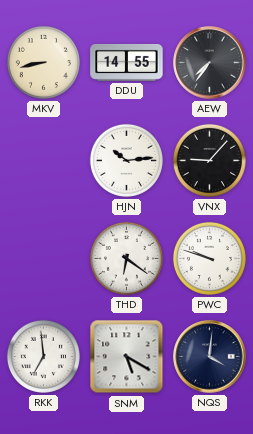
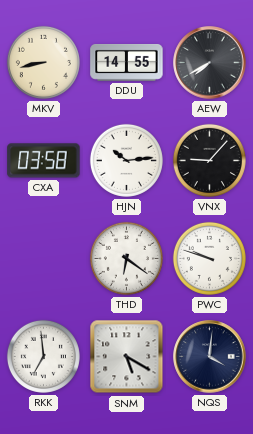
AEW: 7:36 -> 7:40 (210, 63)
CXA: none -> 03:58 (44, 161)
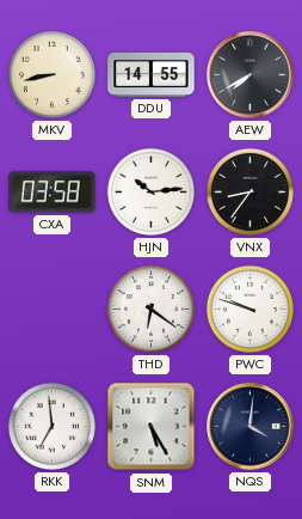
VNX: 9:07 -> 8:36 (249, 191)
SNM: 5:20 -> 5:25 (152, 427)
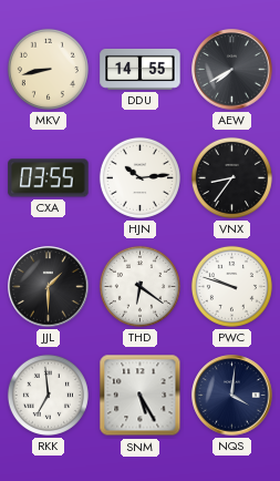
CXA: 03:58 -> 03:55 (49, 178)
JJL: none -> 1:30 (49, 287)
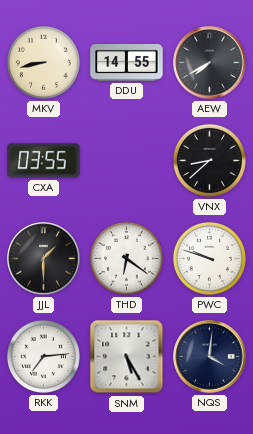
HJN: 10:14 -> none (139, 177)
VNX: 8:36 -> 8:38 (209, 160)
RKK: 6:59 -> 7:14 (43, 356)
